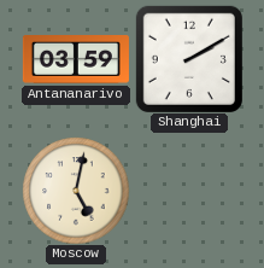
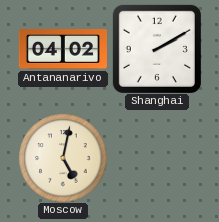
Antananarivo: 03:59 -> 04:02 (63, 50)
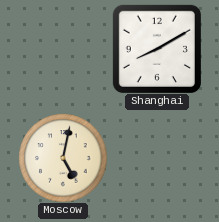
Antananarivo: 04:02 -> none (63, 50)
Shanghai: 2:10 -> 8:10 (157, 49)
